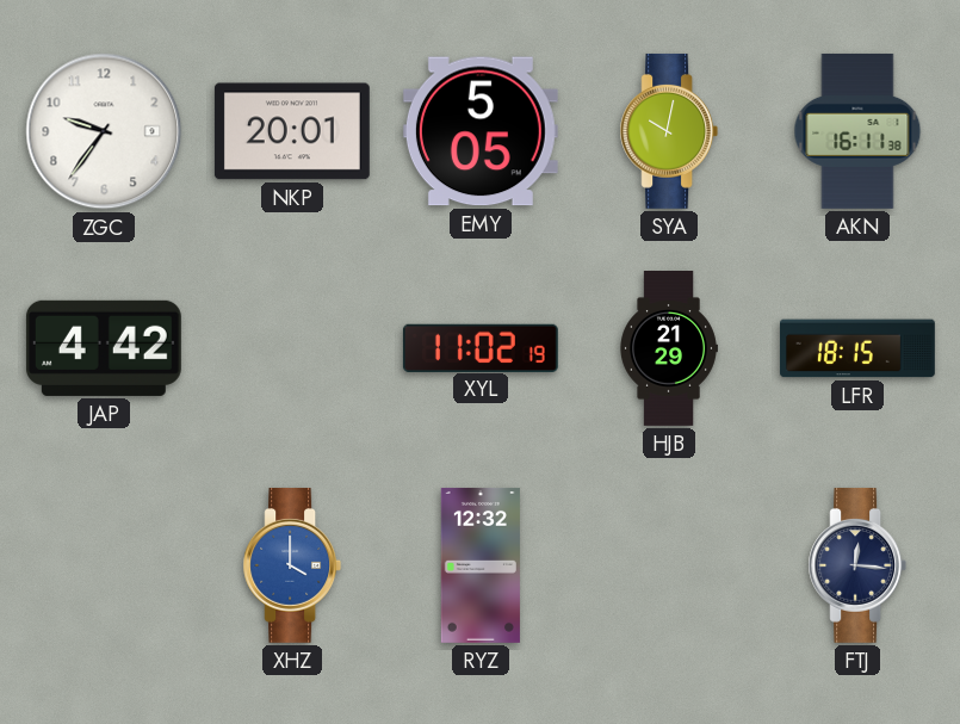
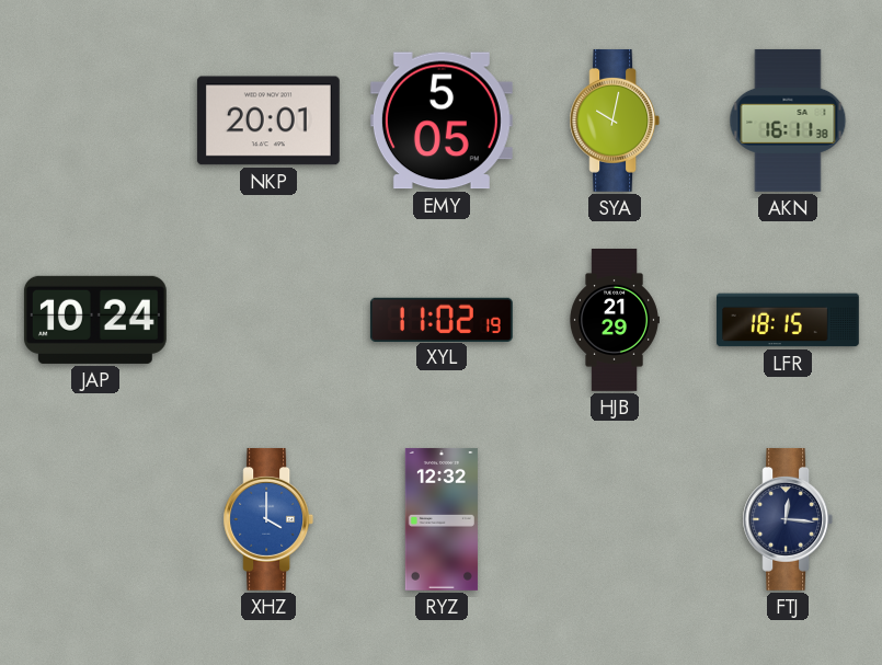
ZGC: 9:36 -> none (104, 131)
JAP: 4:42 -> 10:24 (95, 320)
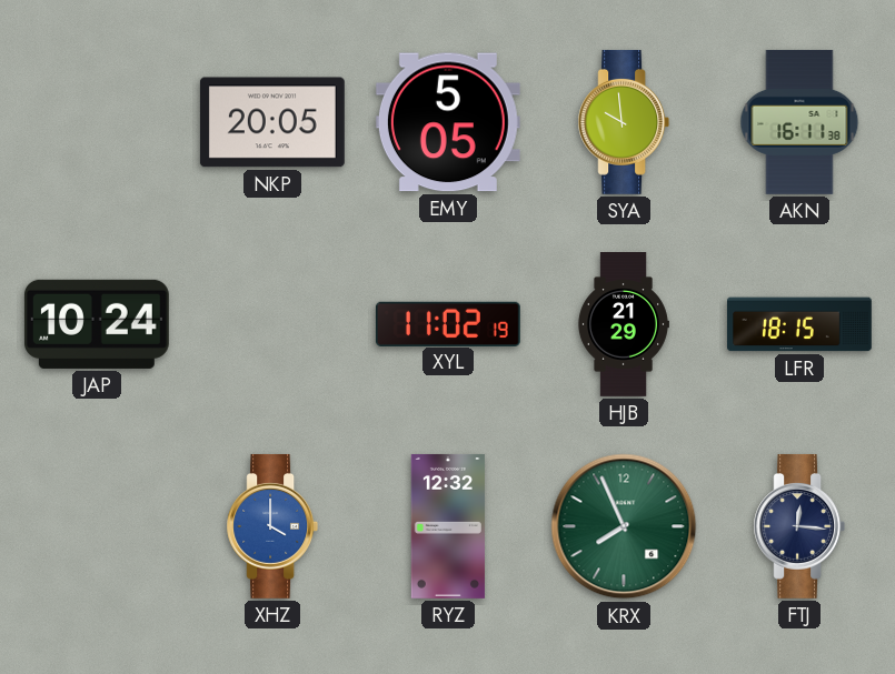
NKP: 20:01 -> 20:05 (272, 122)
SYA: 10:02 -> 9:59 (624, 122)
KRX: none -> 7:56 (624, 526)
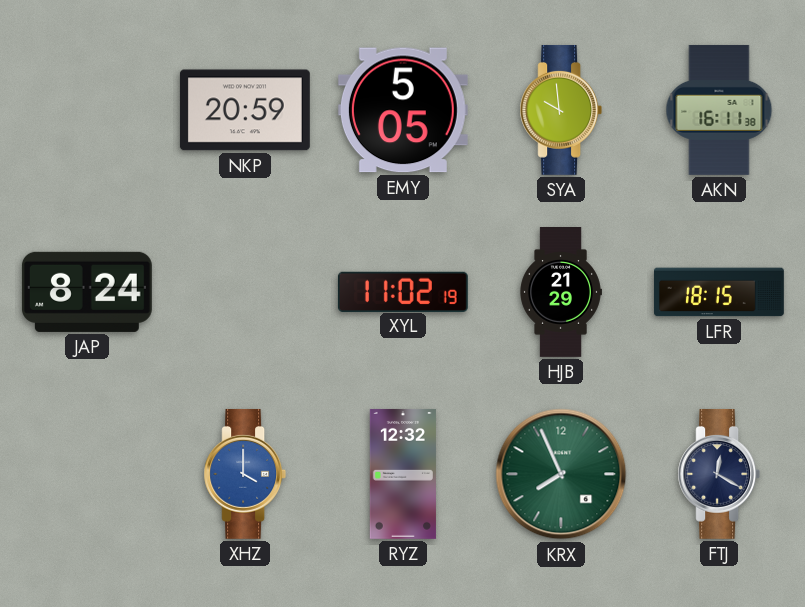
NKP: 20:05 -> 20:59 (245, 110)
JAP: 10:24 -> 8:24 (87, 292)
FTJ: 12:16 -> 12:20 (719, 474)
